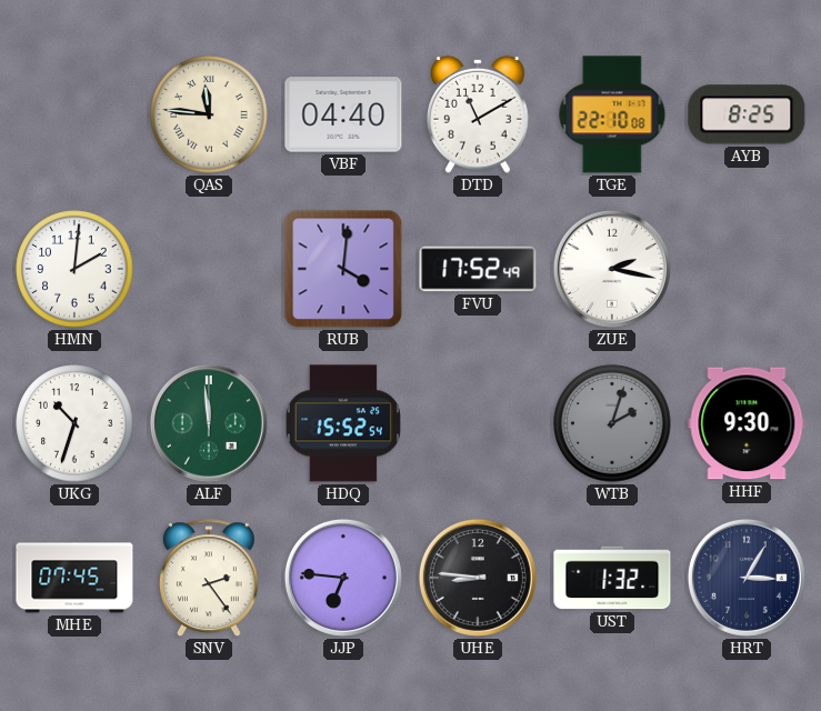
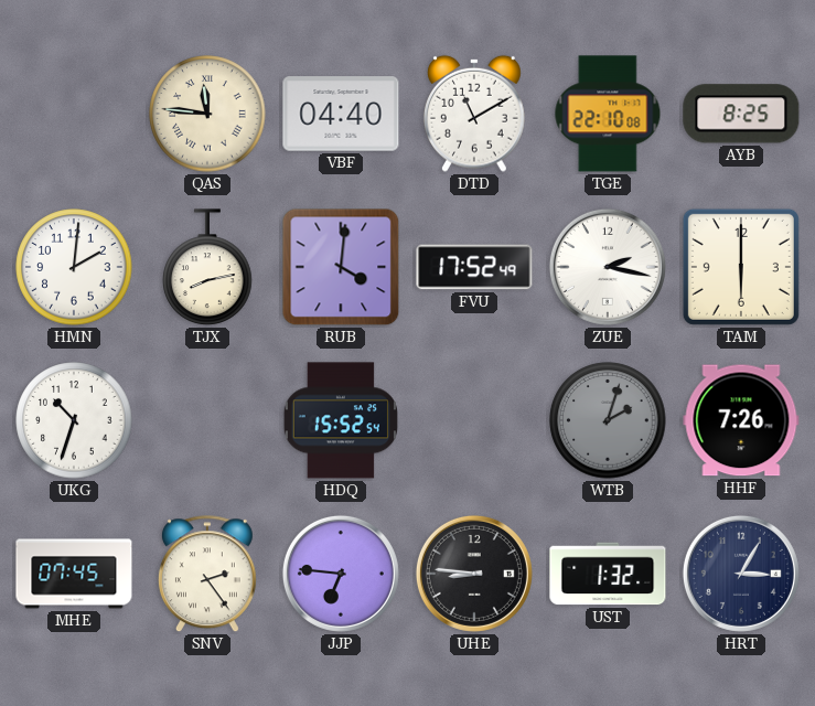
TJX: none -> 8:13 (207, 267)
TAM: none -> 6:00 (741, 267)
ALF: 11:59 -> none (209, 423)
HHF: 9:30 -> 7:26 (741, 420)
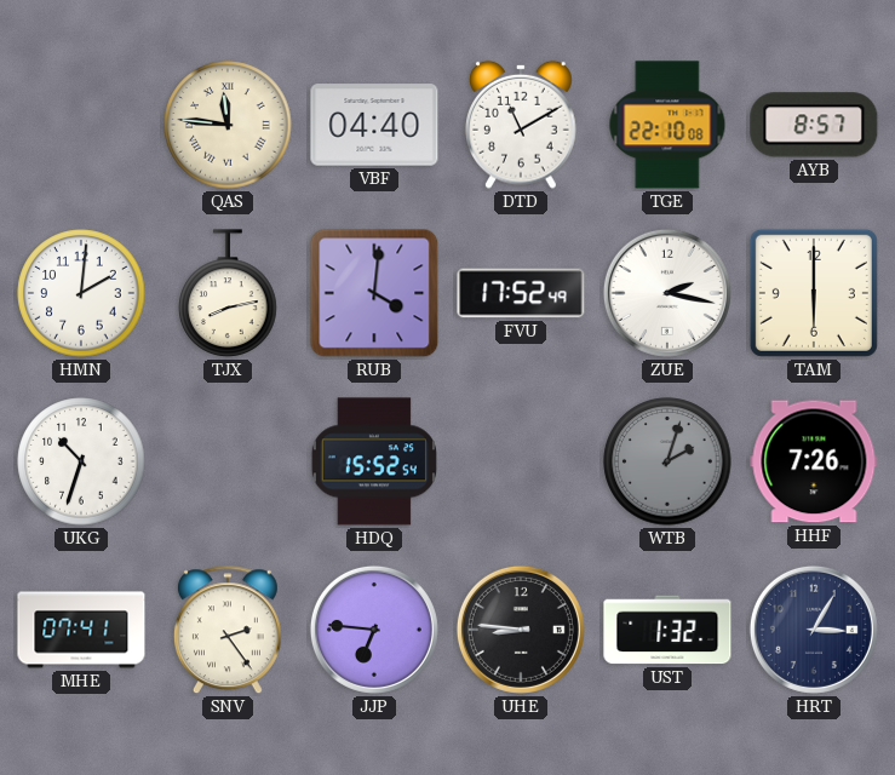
AYB: 8:25 -> 8:57 (814, 125)
MHE: 07:45 -> 07:41 (81, 630)
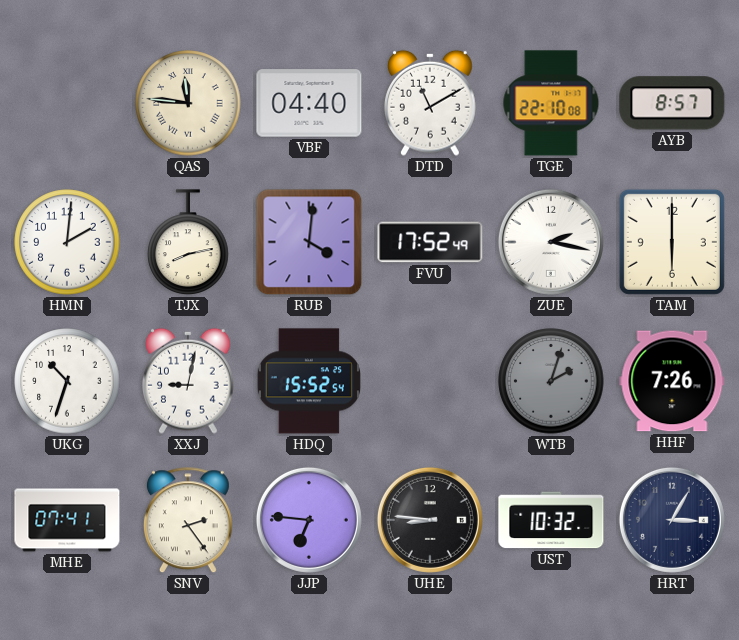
XXJ: none -> 9:02 (189, 381)
UST: 1:32 -> 10:32 (551, 520)
